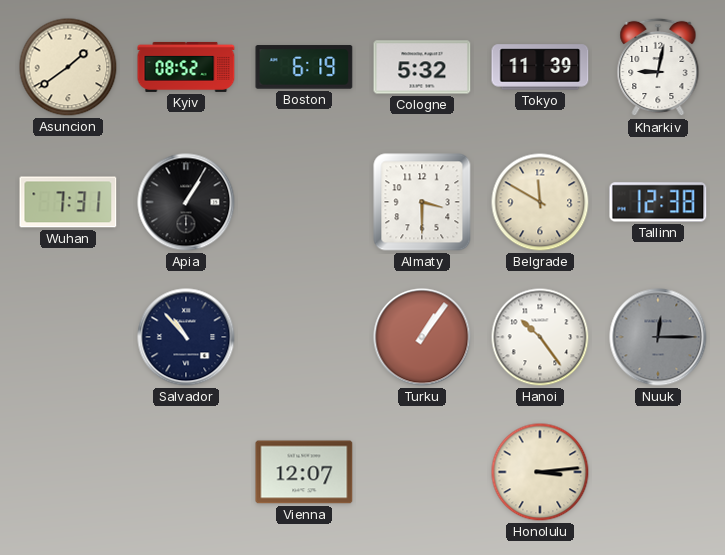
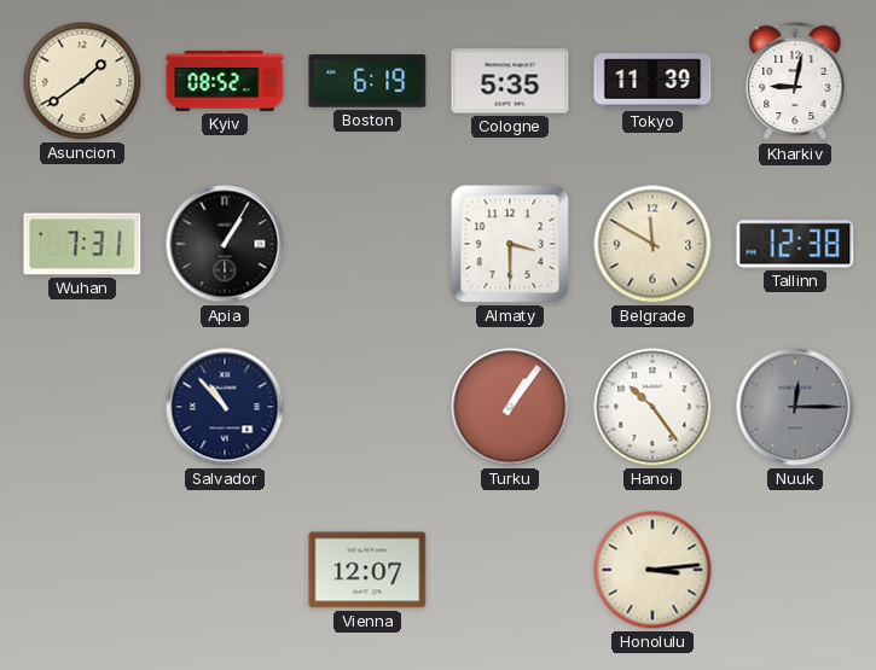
Cologne: 5:32 -> 5:35 (510, 81)
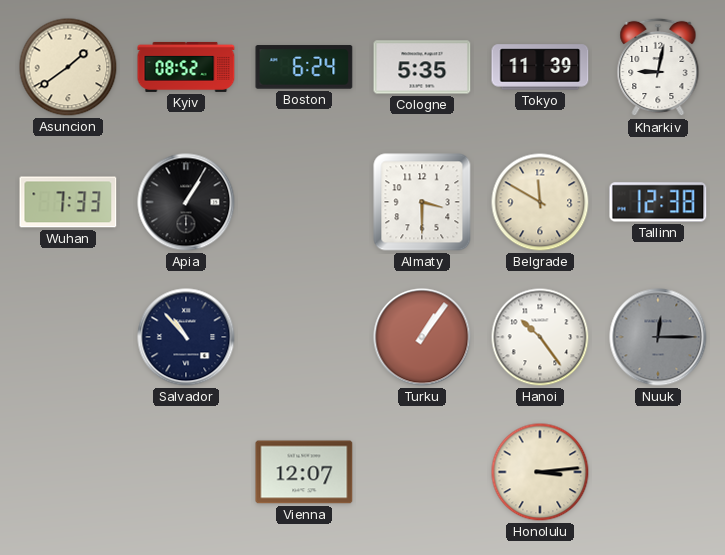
Boston: 6:19 -> 6:24 (304, 67)
Wuhan: 7:31 -> 7:33 (68, 202)
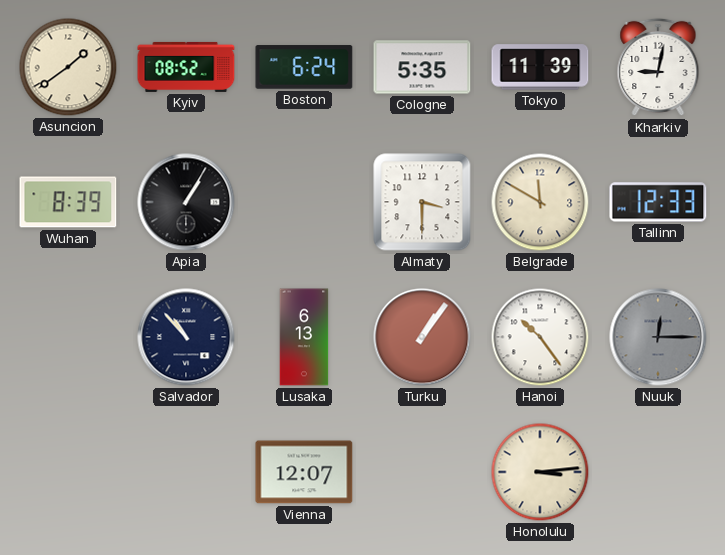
Wuhan: 7:33 -> 8:39 (68, 202)
Tallinn: 12:38 -> 12:33 (658, 202)
Lusaka: none -> 6:13 (304, 337)
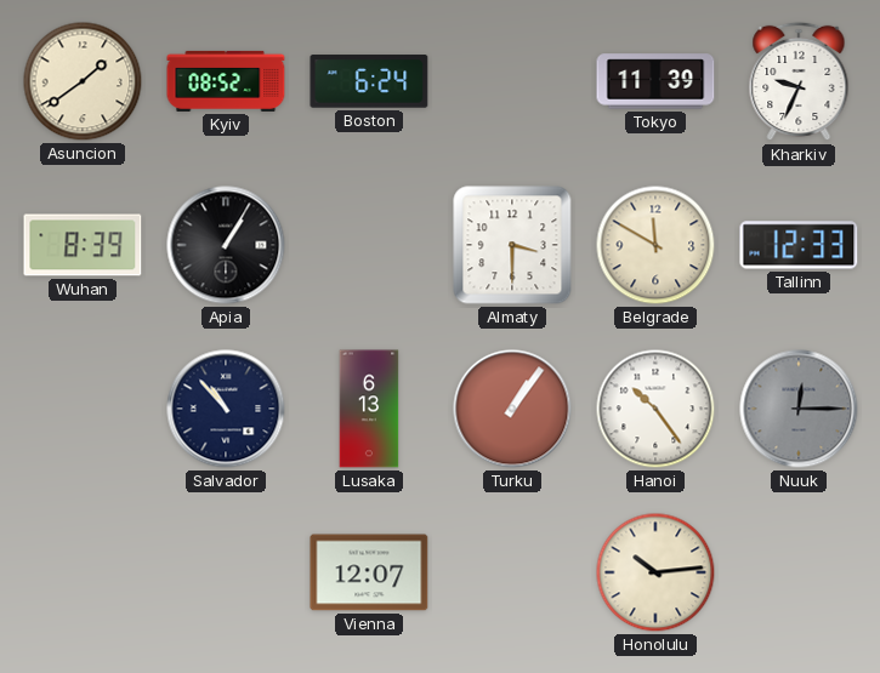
Cologne: 5:35 -> none (422, 67)
Kharkiv: 9:02 -> 9:34 (799, 81)
Honolulu: 3:14 -> 10:14 (655, 572)
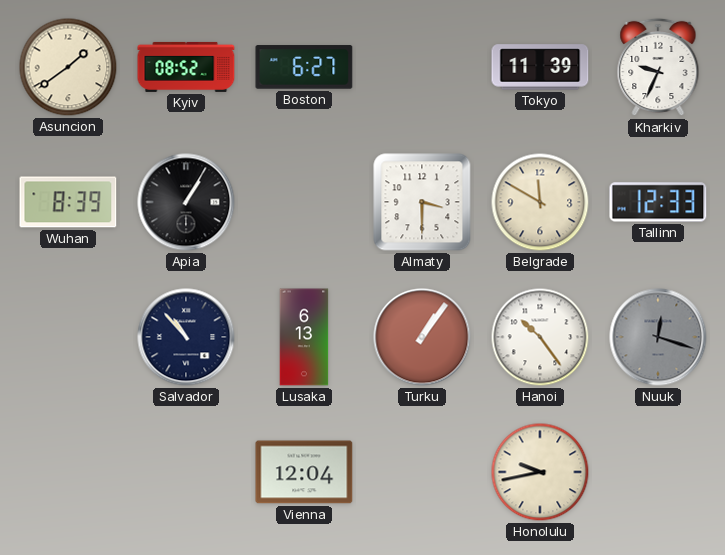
Boston: 6:24 -> 6:27 (304, 67)
Nuuk: 12:15 -> 12:18 (658, 337)
Vienna: 12:07 -> 12:04 (304, 472)
Honolulu: 10:14 -> 9:43 (540, 472)
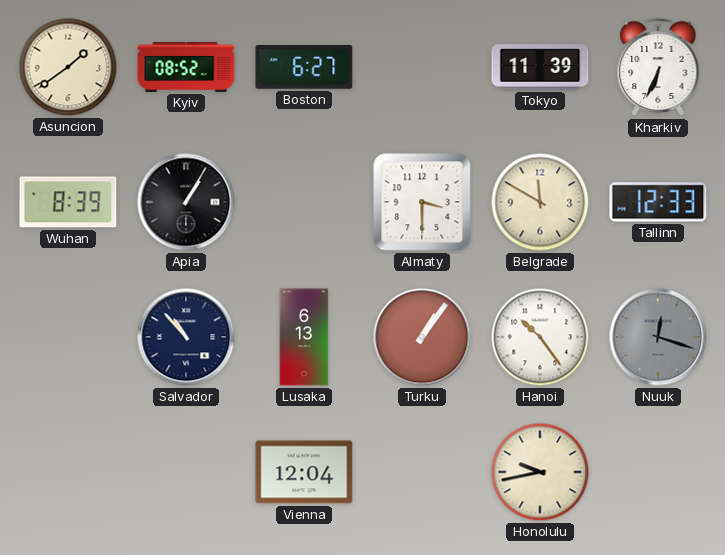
Kharkiv: 9:34 -> 6:34 (658, 67)
